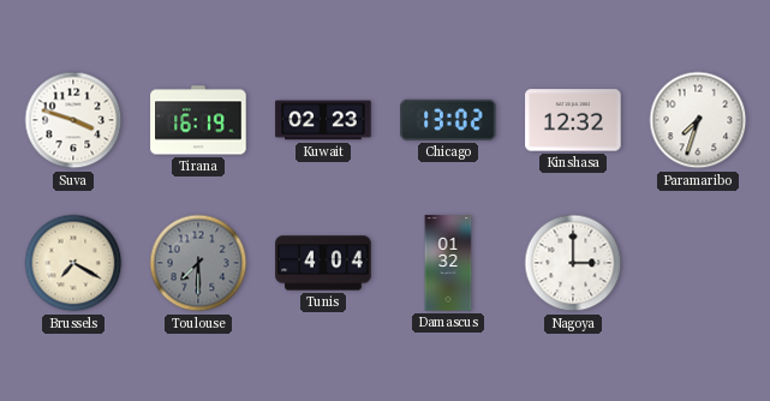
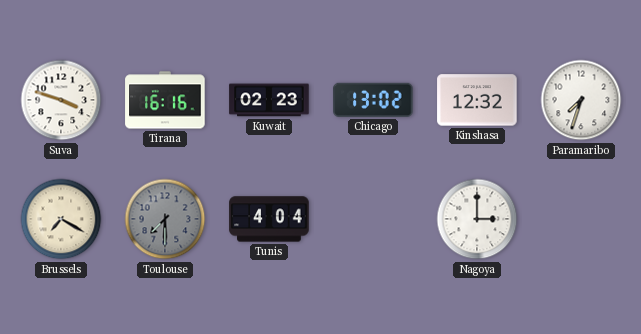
Tirana: 16:19 -> 16:16 (165, 100)
Damascus: 01:32 -> none (448, 263)
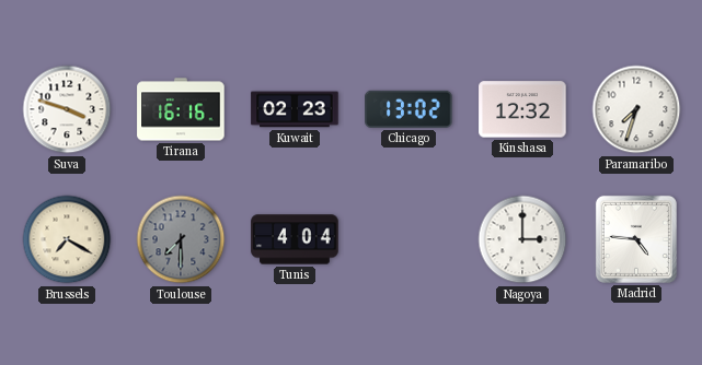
Madrid: none -> 4:46 (636, 239)
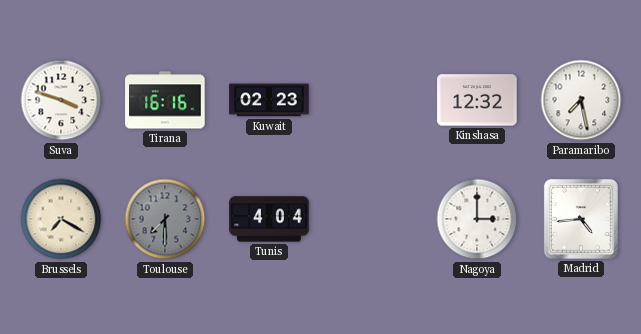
Chicago: 13:02 -> none (408, 109)
Paramaribo: 7:33 -> 7:28 (581, 100)
Madrid: 4:46 -> 4:44 (581, 219)
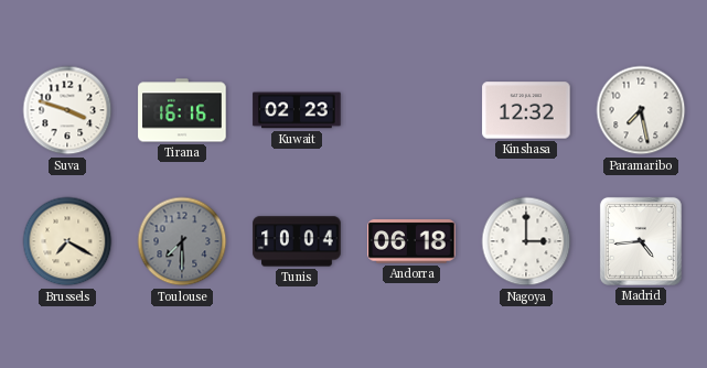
Tunis: 4:04 -> 10:04 (297, 241)
Andorra: none -> 06:18 (411, 241)
